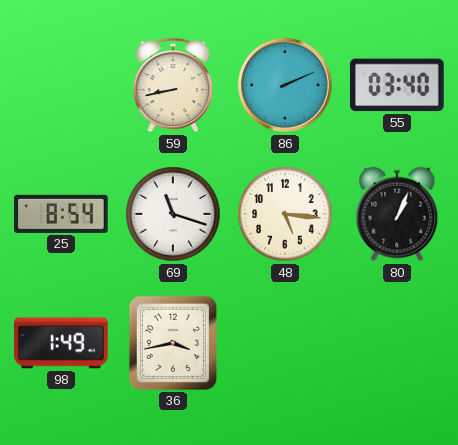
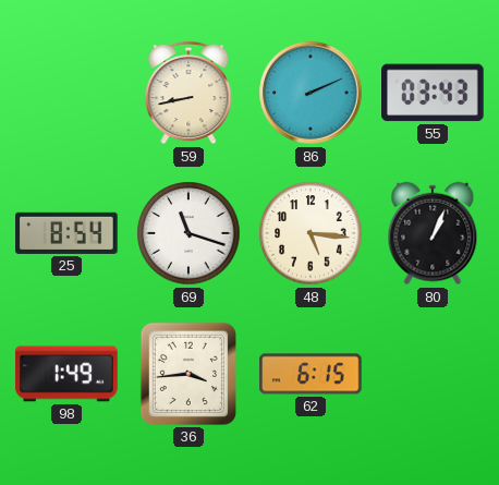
55: 03:40 -> 03:43 (434, 93)
36: 3:43 -> 3:44 (188, 374)
62: none -> 6:15 (311, 374)
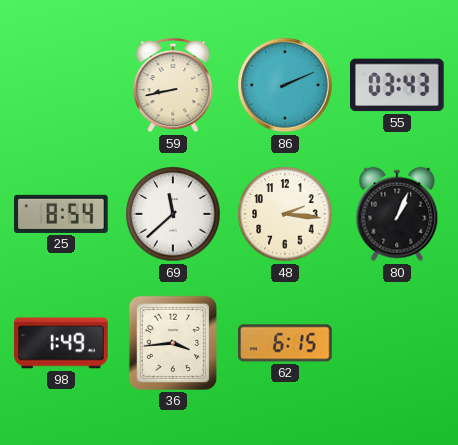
69: 11:18 -> 11:38 (173, 214)
48: 5:16 -> 2:16 (285, 214)
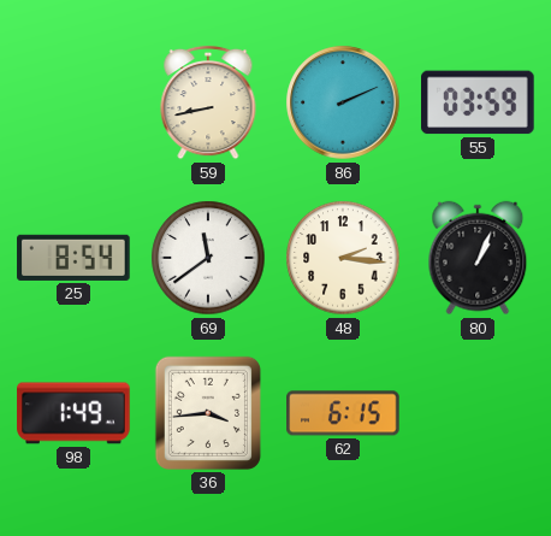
55: 03:43 -> 03:59 (479, 102)
69: 11:38 -> 11:39 (208, 258)
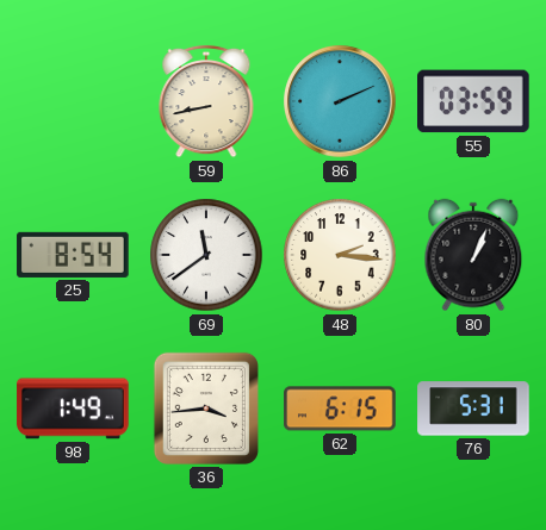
76: none -> 5:31 (473, 409)
